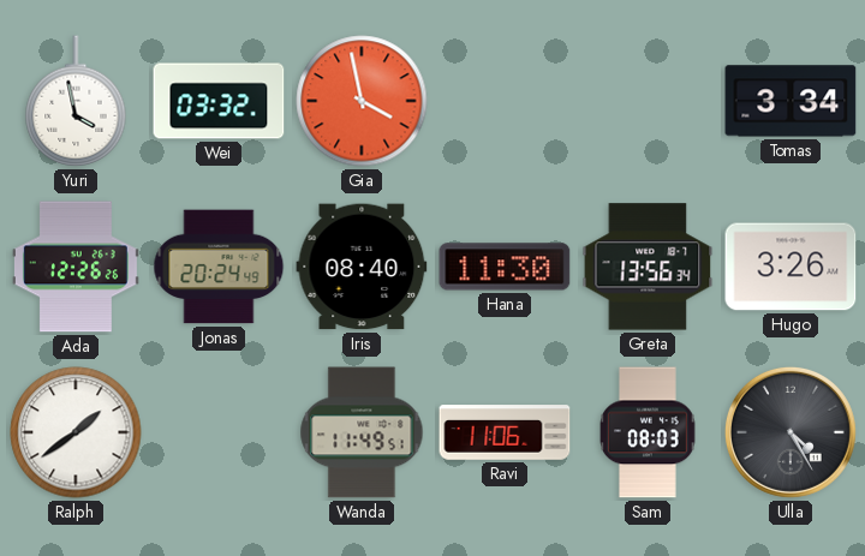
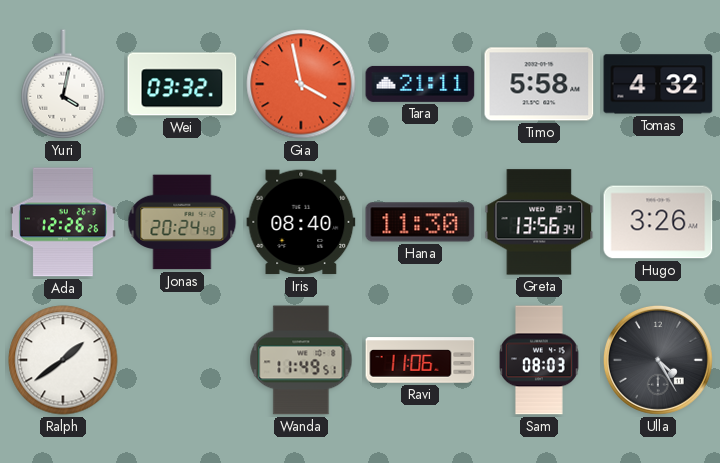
Yuri: 3:58 -> 4:02 (63, 84)
Tara: none -> 21:11 (420, 84)
Timo: none -> 5:58 (539, 84)
Tomas: 3:34 -> 4:32 (658, 84)
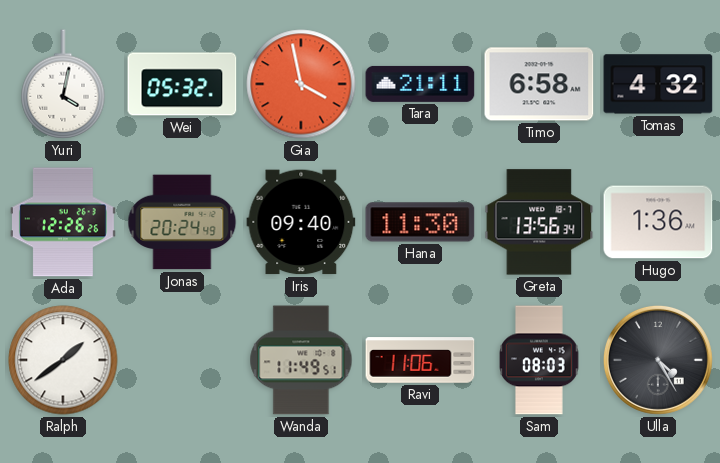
Wei: 03:32 -> 05:32 (182, 84)
Timo: 5:58 -> 6:58 (539, 84)
Iris: 08:40 -> 09:40 (301, 222)
Hugo: 3:26 -> 1:36 (658, 222)
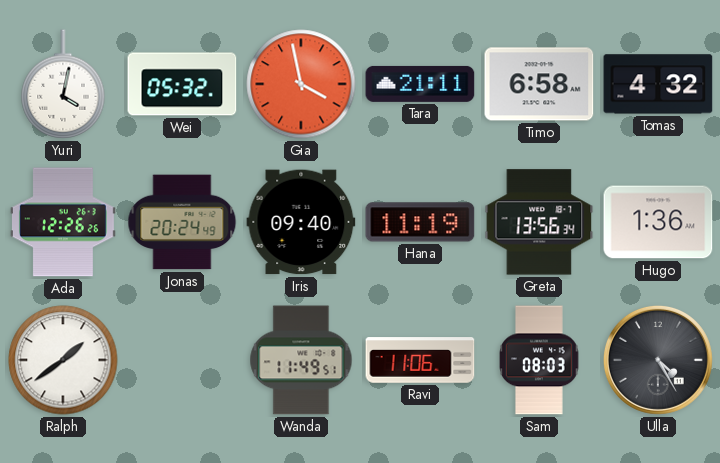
Hana: 11:30 -> 11:19 (420, 222)
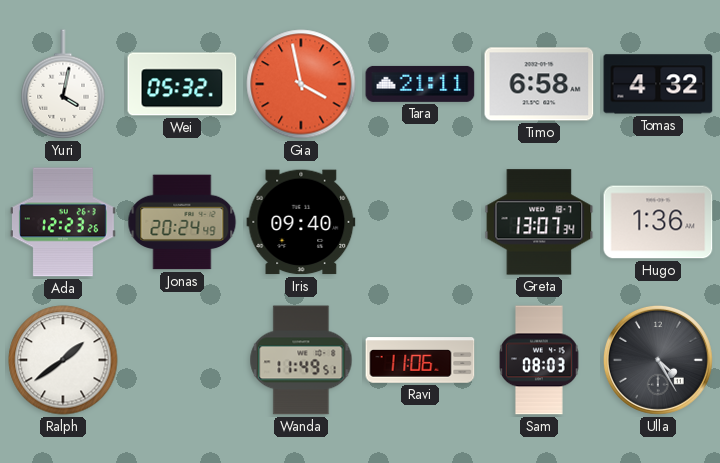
Ada: 12:26 -> 12:23 (63, 222)
Hana: 11:19 -> none (420, 222)
Greta: 13:56 -> 13:07 (539, 222)
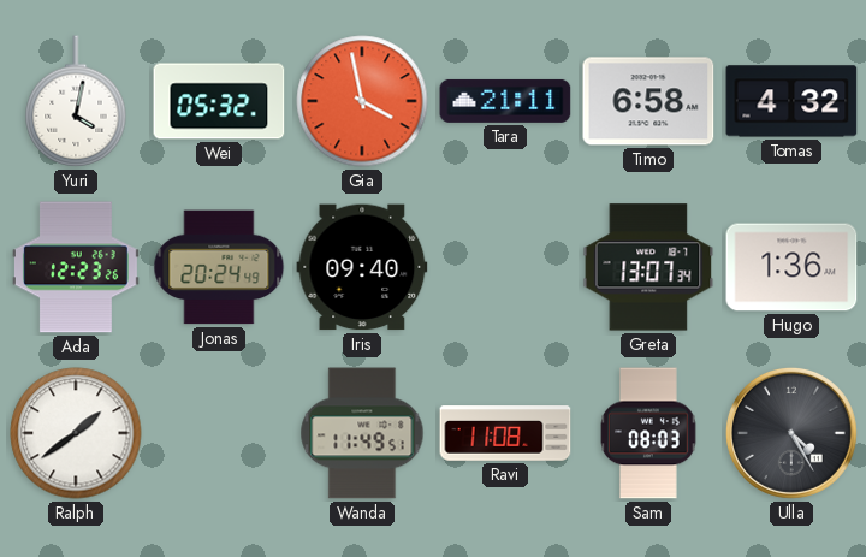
Ravi: 11:06 -> 11:08 (505, 433)
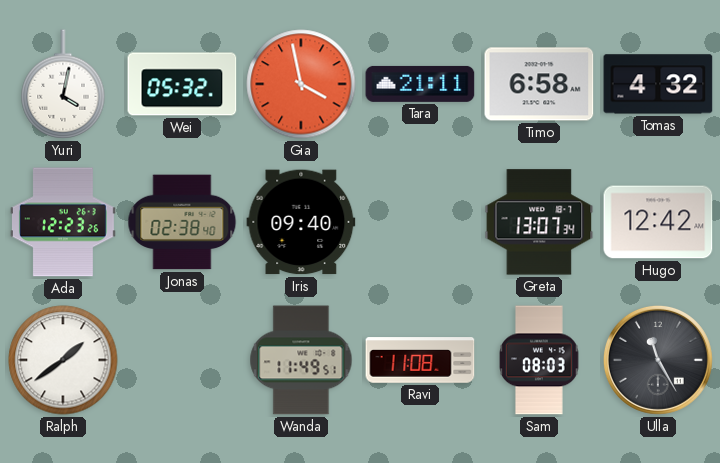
Jonas: 20:24 -> 02:38 (182, 222)
Hugo: 1:36 -> 12:42 (658, 222)
Ulla: 4:25 -> 11:25 (658, 360)
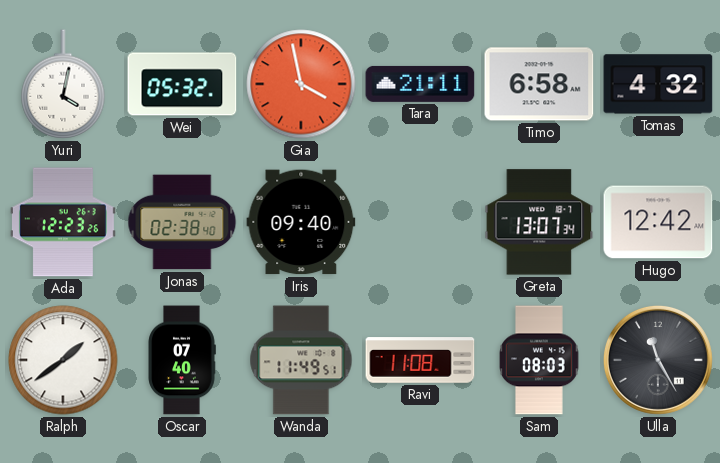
Oscar: none -> 07:40 (182, 360)
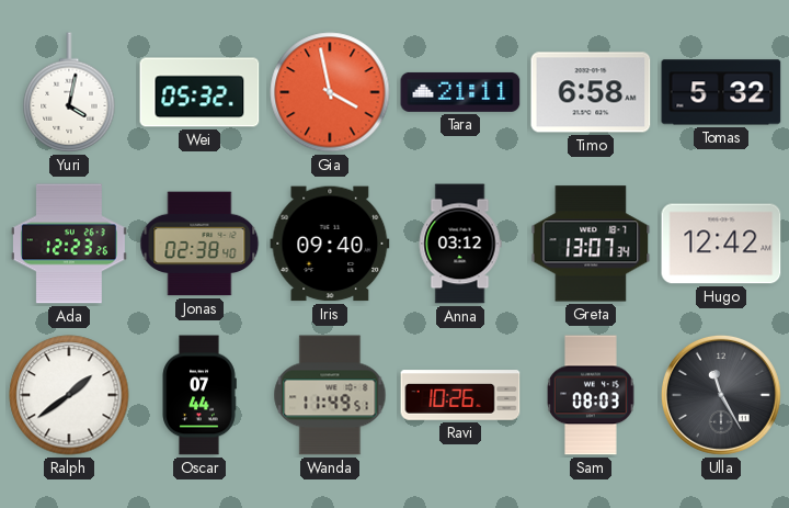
Tomas: 4:32 -> 5:32 (721, 92)
Anna: none -> 03:12 (460, 244)
Oscar: 07:40 -> 07:44 (199, 395)
Ravi: 11:08 -> 10:26 (460, 395)
